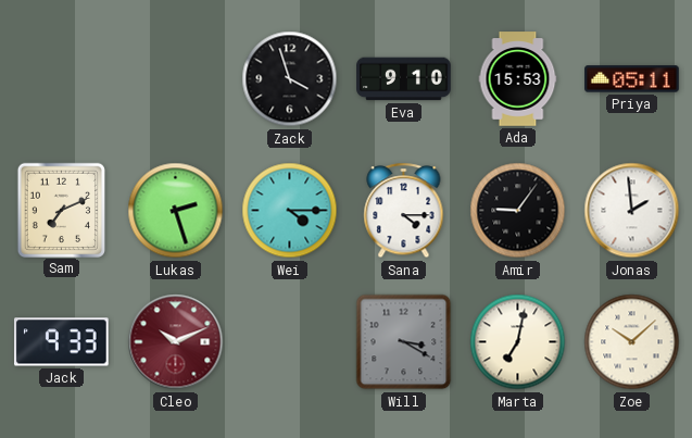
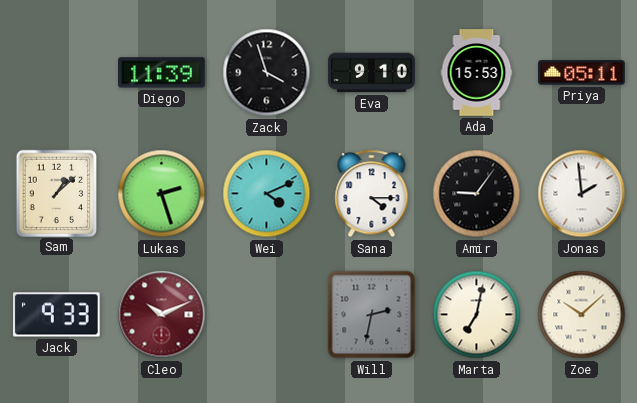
Diego: none -> 11:39 (162, 73)
Sam: 7:11 -> 1:08 (56, 193)
Wei: 4:15 -> 4:11 (267, 194)
Will: 3:20 -> 2:32 (372, 315)
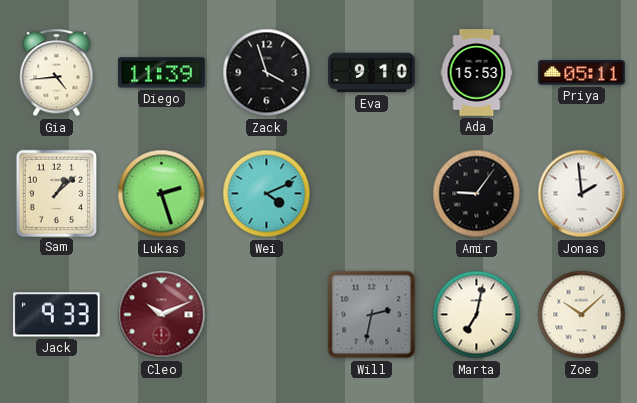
Gia: none -> 4:44 (57, 73)
Sana: 4:15 -> none (372, 194)
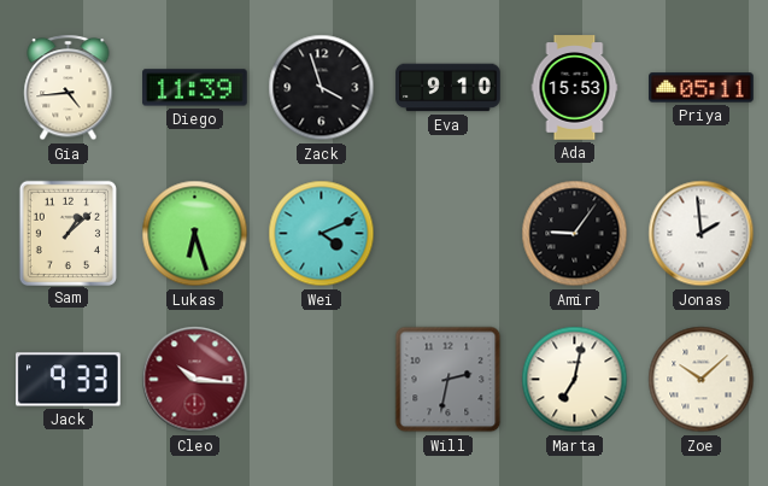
Lukas: 2:27 -> 6:27 (195, 234)
Cleo: 10:11 -> 10:16 (195, 380)
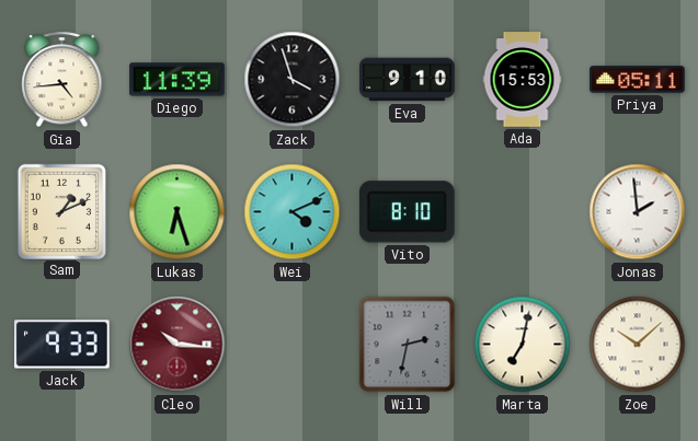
Sam: 1:08 -> 1:11 (61, 211)
Vito: none -> 8:10 (407, 212)
Amir: 9:06 -> none (575, 234)
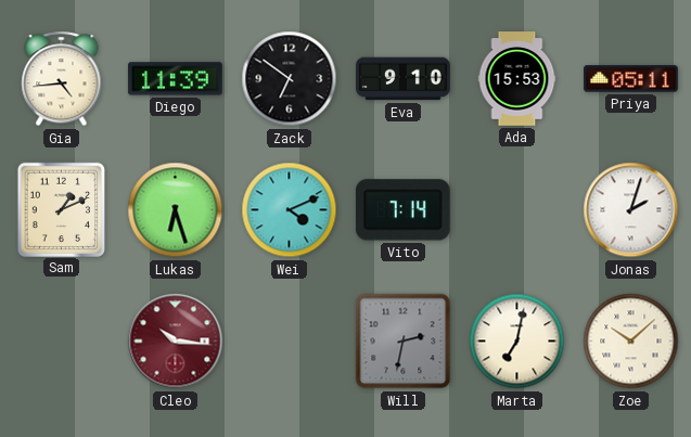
Zack: 3:57 -> 6:51 (290, 79)
Vito: 8:10 -> 7:14 (402, 210)
Jonas: 1:59 -> 2:03 (631, 210)
Jack: 9:33 -> none (62, 345)
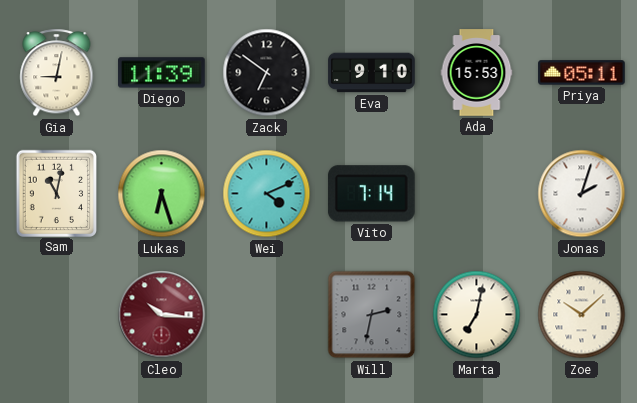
Gia: 4:44 -> 9:02 (57, 73)
Sam: 1:11 -> 11:02 (56, 193)
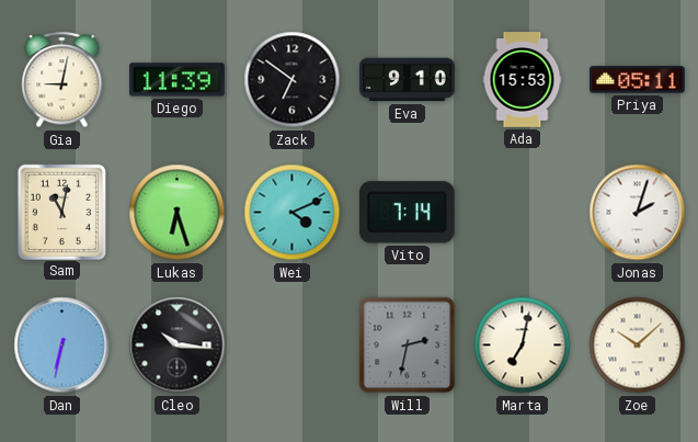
Dan: none -> 6:32 (62, 345)
Cleo dial: burgundy -> black (178, 345)
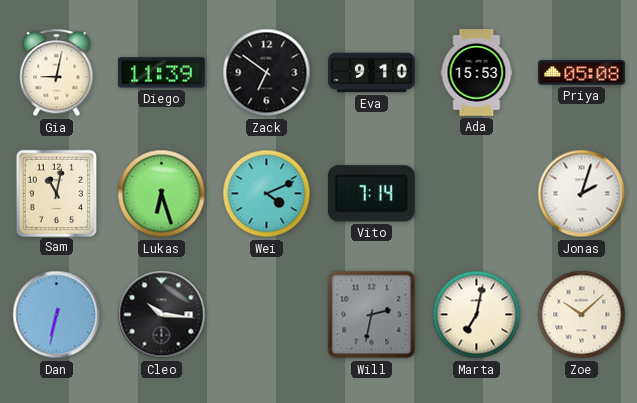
Priya: 05:11 -> 05:08 (582, 73)
